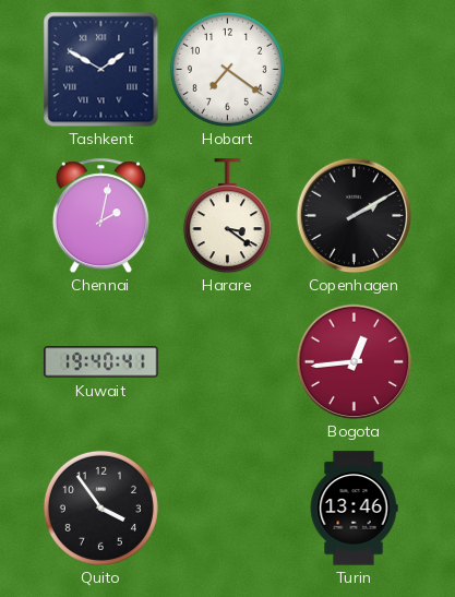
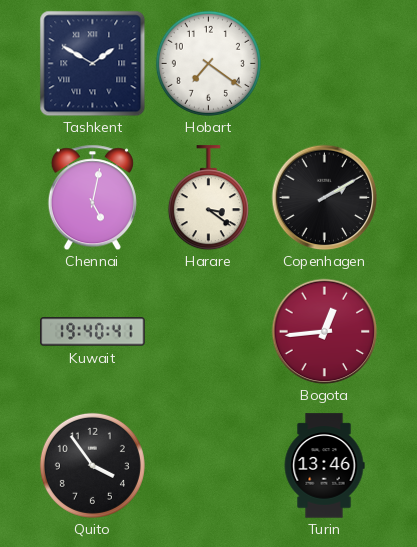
Chennai: 2:02 -> 5:02 (92, 197)
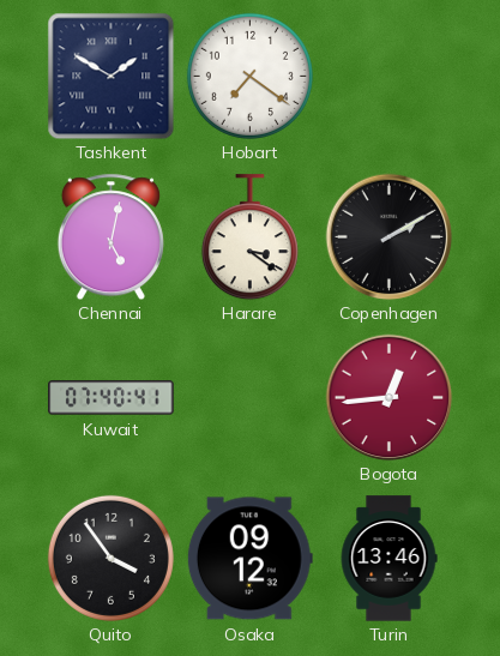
Kuwait: 19:40 -> 07:40 (112, 398)
Osaka: none -> 09:12 (249, 559)
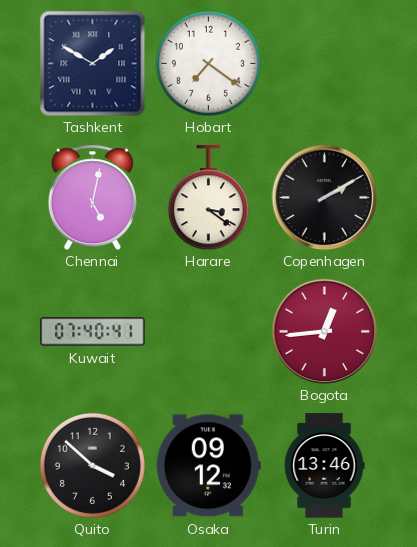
Quito: 3:54 -> 3:52 (92, 465)
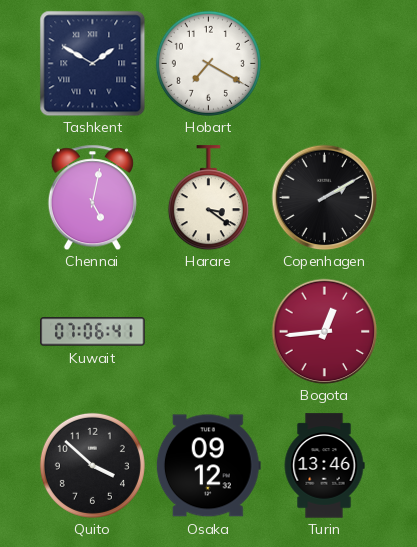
Hobart: 7:21 -> 7:20 (208, 63)
Kuwait: 07:40 -> 07:06 (93, 332)
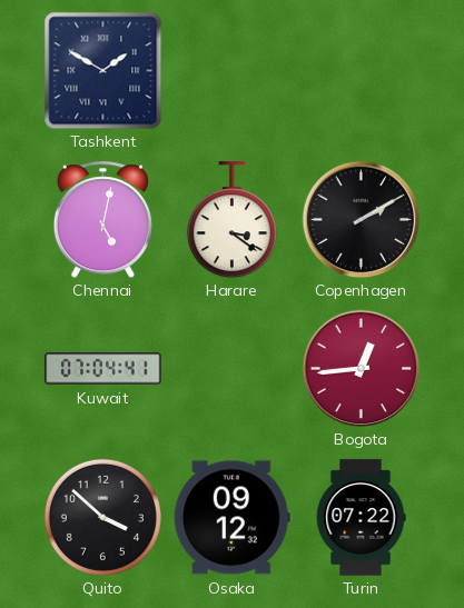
Hobart: 7:20 -> none (208, 63)
Kuwait: 07:06 -> 07:04 (103, 369)
Turin: 13:46 -> 07:22 (361, 518)
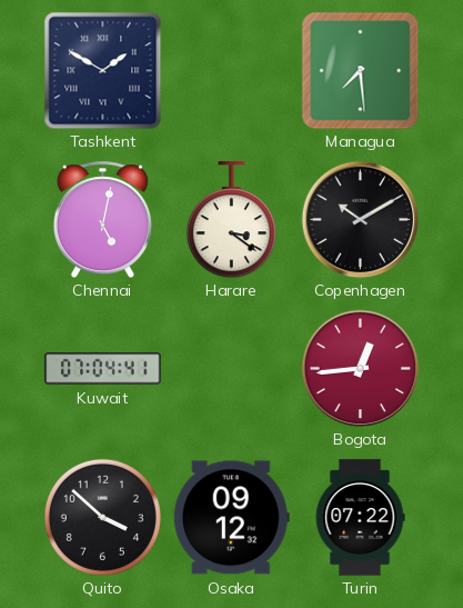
Managua: none -> 7:29 (360, 70)
Copenhagen: 2:10 -> 10:10 (360, 219)
